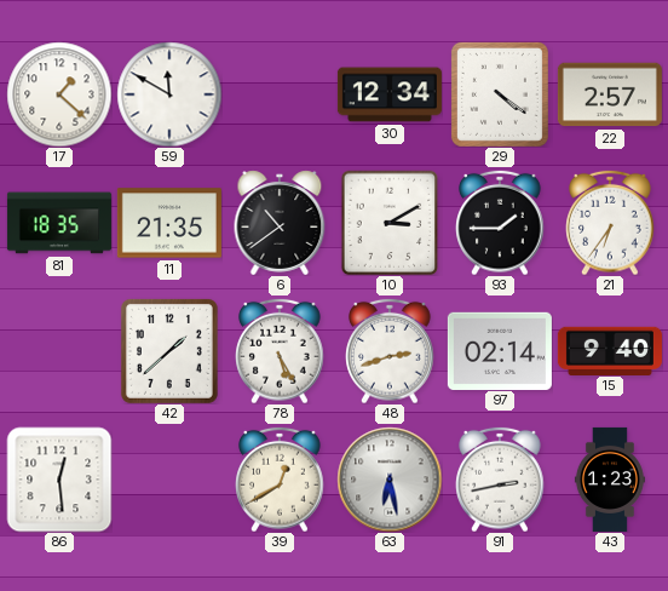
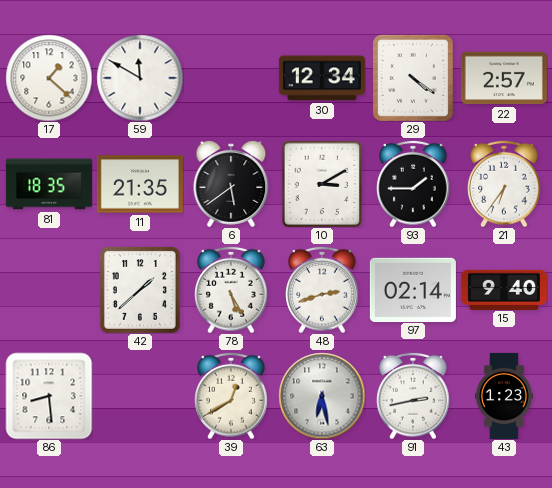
6: 10:39 -> 5:39 (231, 184)
86: 12:29 -> 8:29 (49, 396)
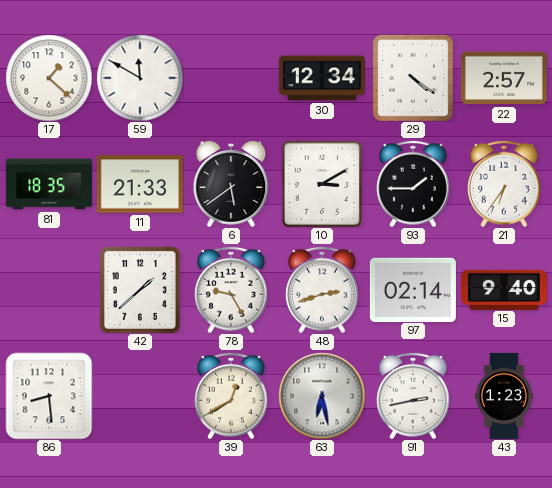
11: 21:35 -> 21:33 (140, 184)
78: 5:25 -> 9:25 (231, 290)
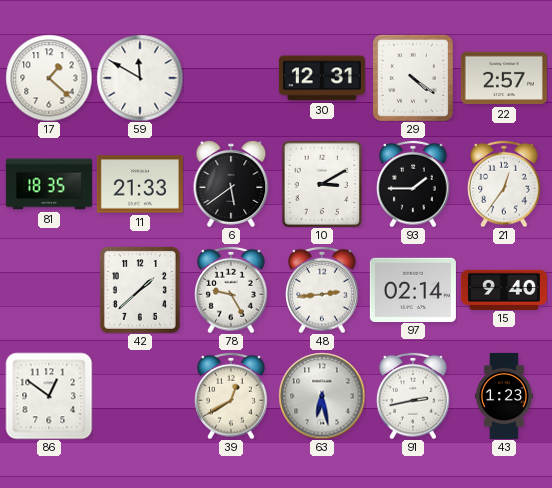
30: 12:34 -> 12:31 (322, 78)
21: 6:36 -> 12:36 (504, 184)
48: 2:42 -> 2:44 (322, 290)
86: 8:29 -> 12:51 (49, 396)
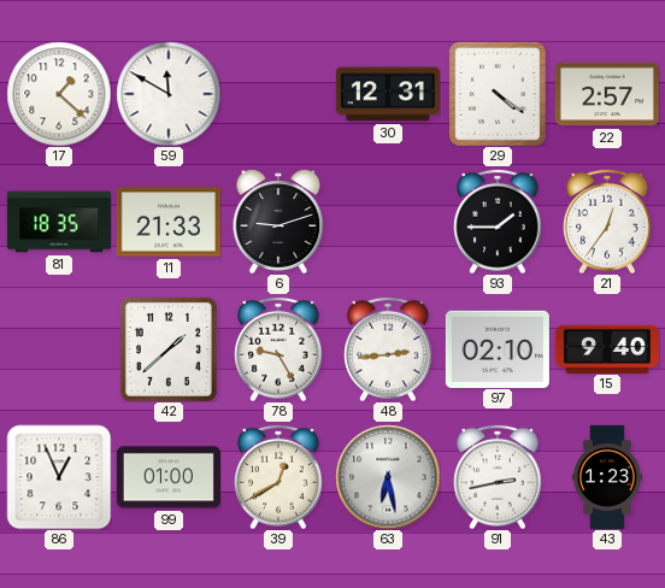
6: 5:39 -> 9:12 (278, 222)
10: 3:10 -> none (322, 184)
97: 02:14 -> 02:10 (498, 348)
86: 12:51 -> 12:56 (59, 477)
99: none -> 01:00 (169, 477)
